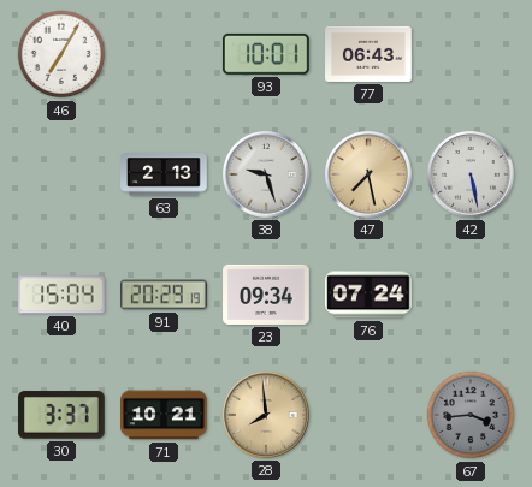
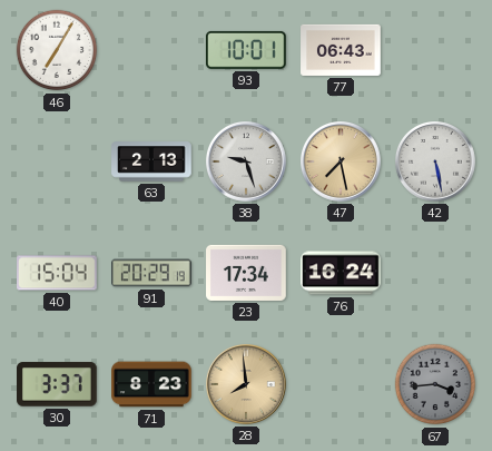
23: 09:34 -> 17:34 (246, 273)
76: 07:24 -> 16:24 (342, 273)
71: 10:21 -> 8:23 (151, 384)
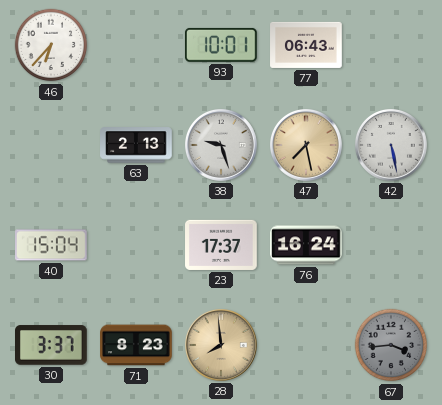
46: 7:05 -> 6:37 (51, 45)
91: 20:29 -> none (151, 273)
23: 17:34 -> 17:37 (221, 245)
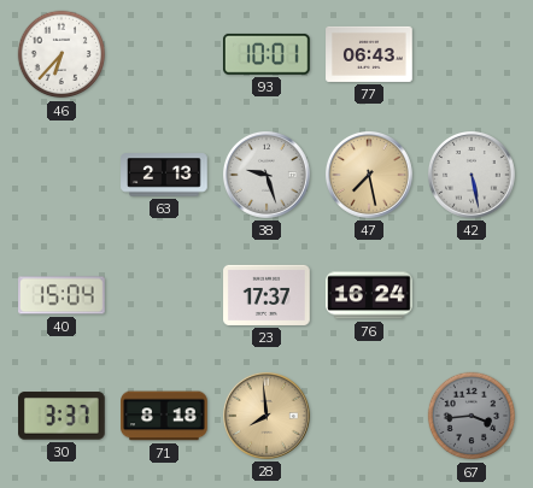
71: 8:23 -> 8:18 (164, 416)
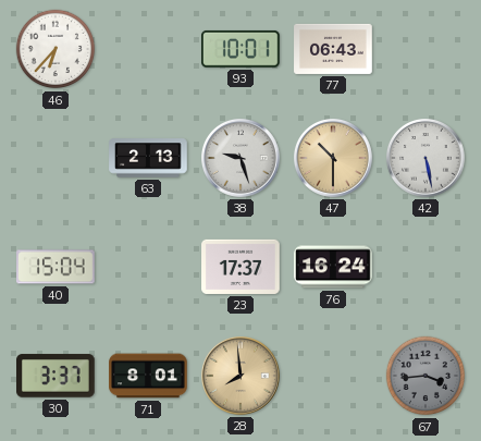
47: 7:28 -> 10:30 (334, 159)
71: 8:18 -> 8:01 (148, 376)
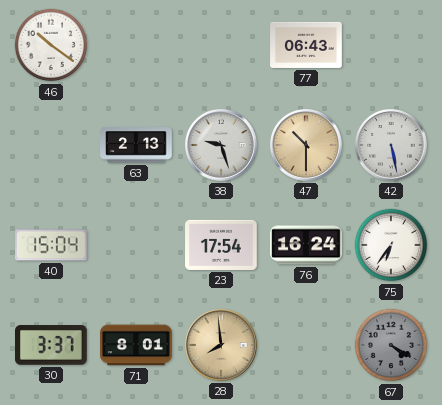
46: 6:37 -> 10:21 (51, 45)
93: 10:01 -> none (240, 49)
23: 17:37 -> 17:54 (221, 245)
75: none -> 6:36 (391, 245)
67: 3:44 -> 4:20 (391, 345)
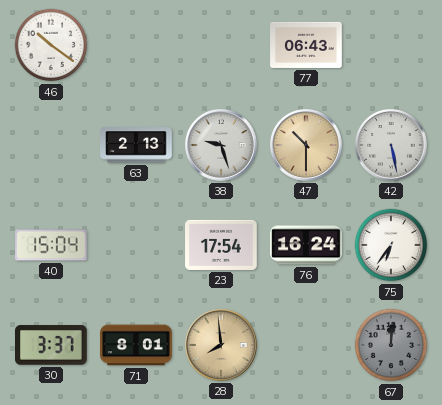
67: 4:20 -> 12:01 (391, 345)
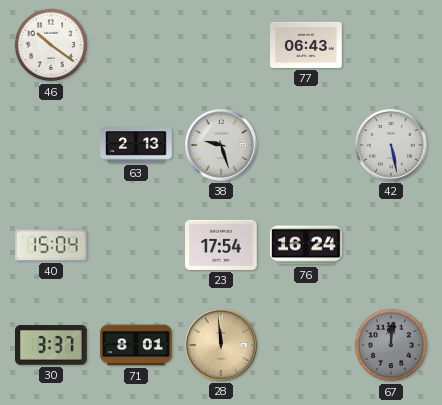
47: 10:30 -> none (307, 146)
75: 6:36 -> none (391, 245)
28: 7:59 -> 11:59 (222, 346)
